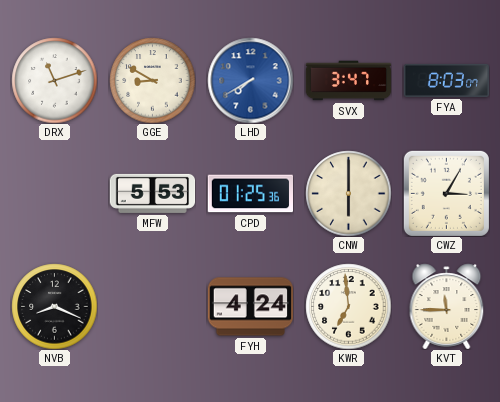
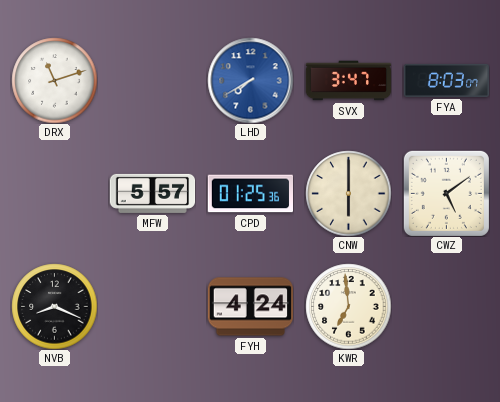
GGE: 8:50 -> none (152, 80)
MFW: 5:53 -> 5:57 (152, 193)
CWZ: 3:05 -> 5:09 (446, 193)
KVT: 11:45 -> none (447, 306)
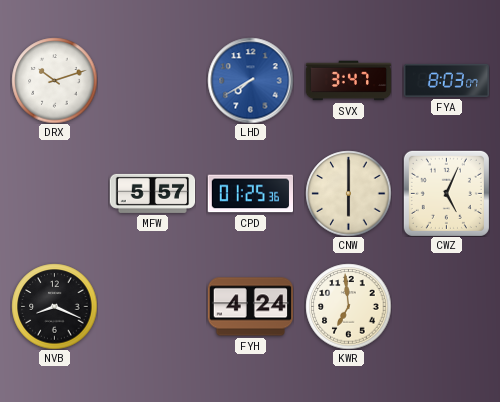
DRX: 11:12 -> 10:12 (54, 80)
CWZ: 5:09 -> 5:04 (446, 193)
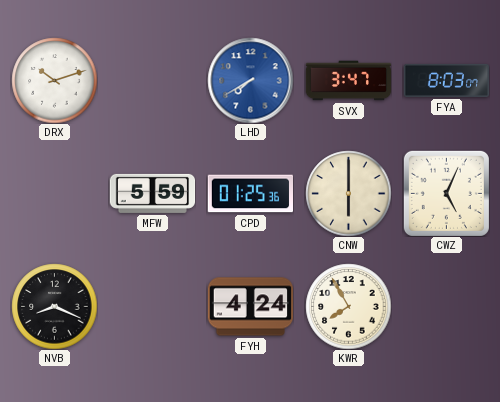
MFW: 5:57 -> 5:59 (152, 193)
KWR: 6:59 -> 7:55 (348, 306)
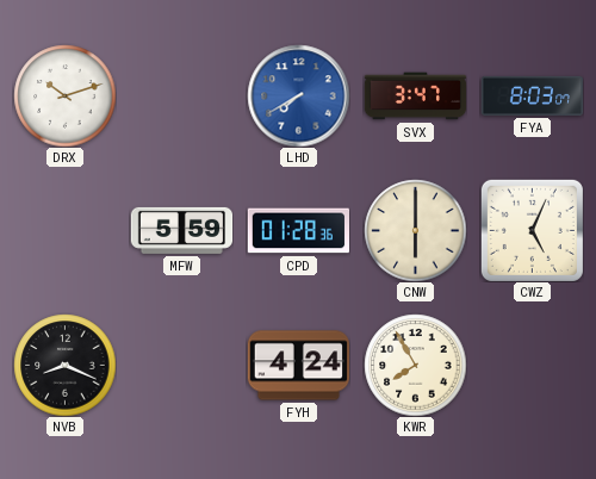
CPD: 01:25 -> 01:28 (298, 231)
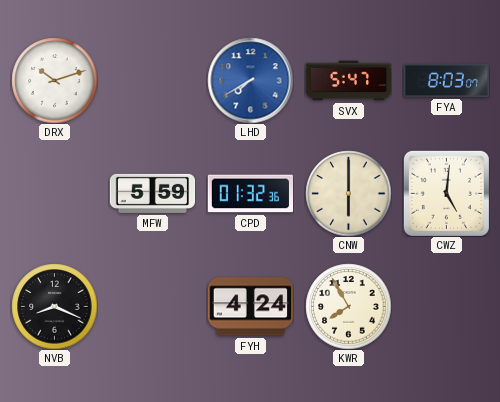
SVX: 3:47 -> 5:47 (348, 81)
CPD: 01:28 -> 01:32 (250, 194)
CWZ: 5:04 -> 5:01 (446, 193)
